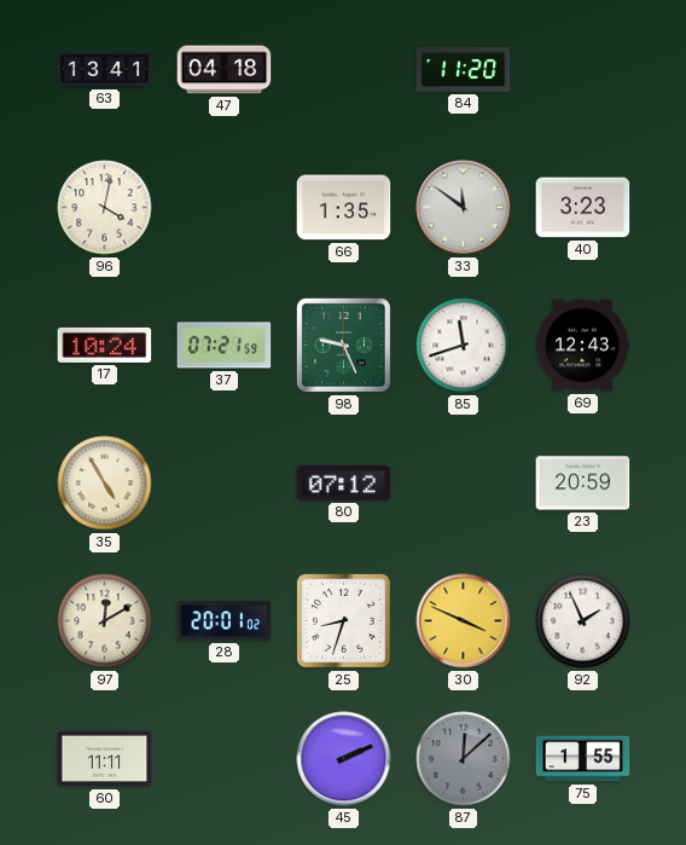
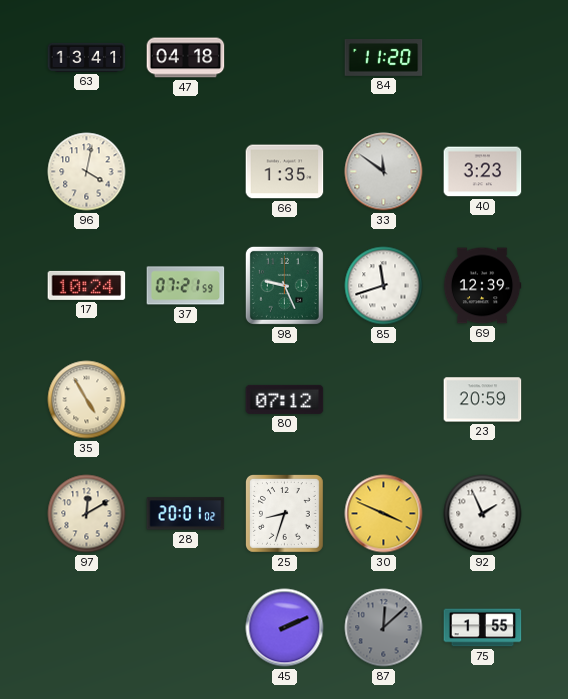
69: 12:43 -> 12:39 (482, 286)
60: 11:11 -> none (105, 759)
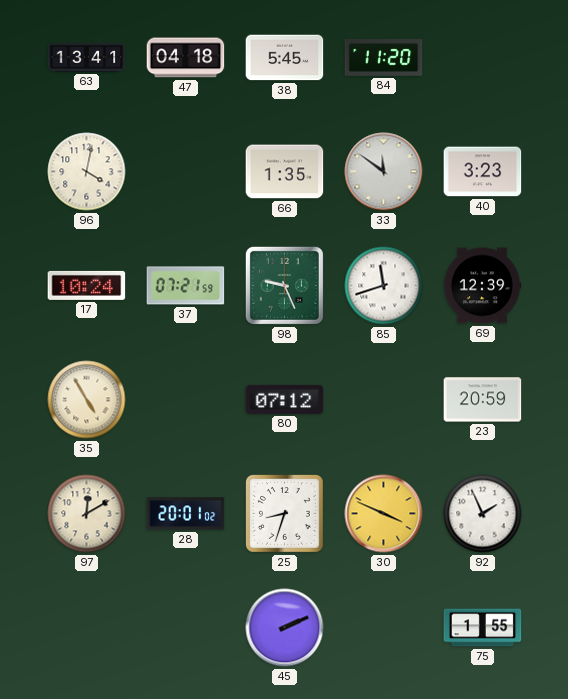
38: none -> 5:45 (285, 58)
87: 12:08 -> none (384, 628)
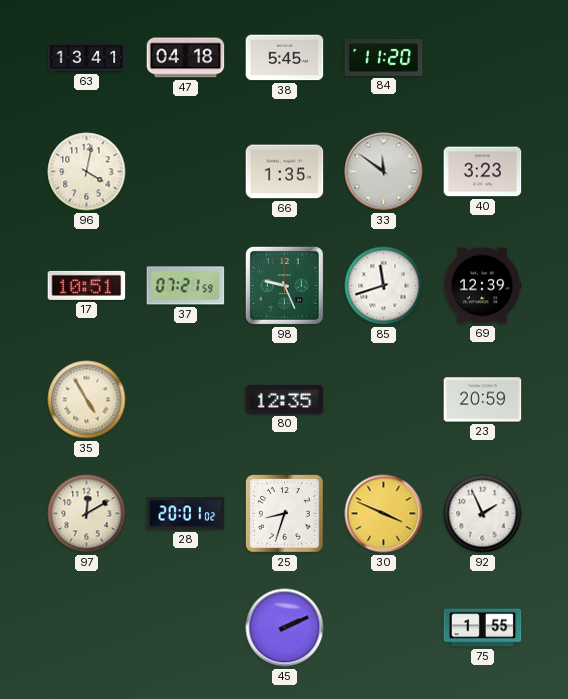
17: 10:24 -> 10:51 (87, 285)
80: 07:12 -> 12:35 (285, 399)
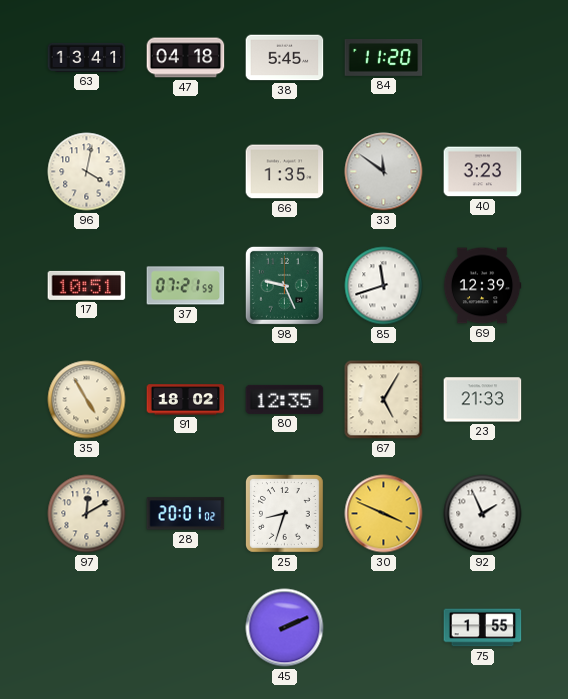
91: none -> 18:02 (186, 400)
67: none -> 5:05 (384, 400)
23: 20:59 -> 21:33 (483, 400)
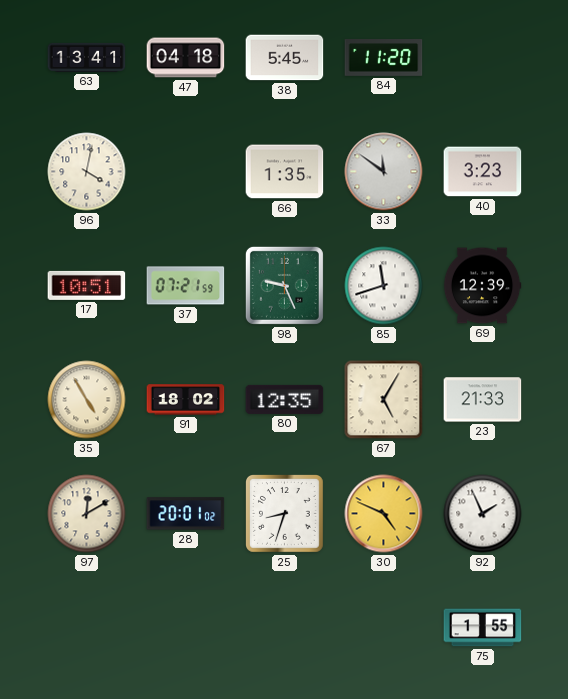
30: 3:49 -> 4:49 (384, 514)
45: 2:11 -> none (285, 628)
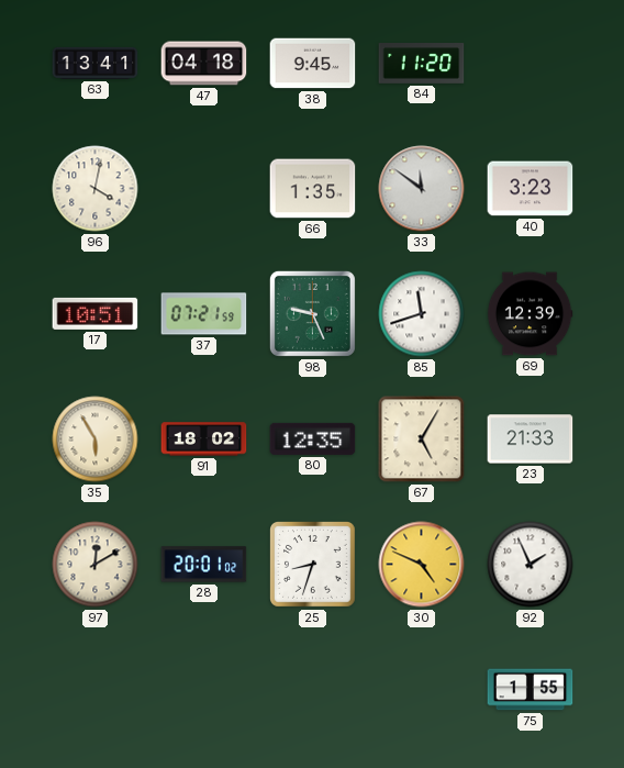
38: 5:45 -> 9:45 (313, 64)
35: 4:55 -> 5:55 (96, 439)
